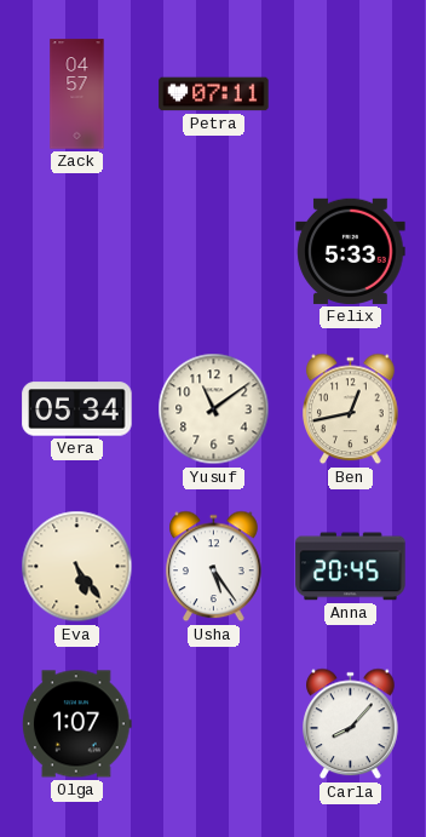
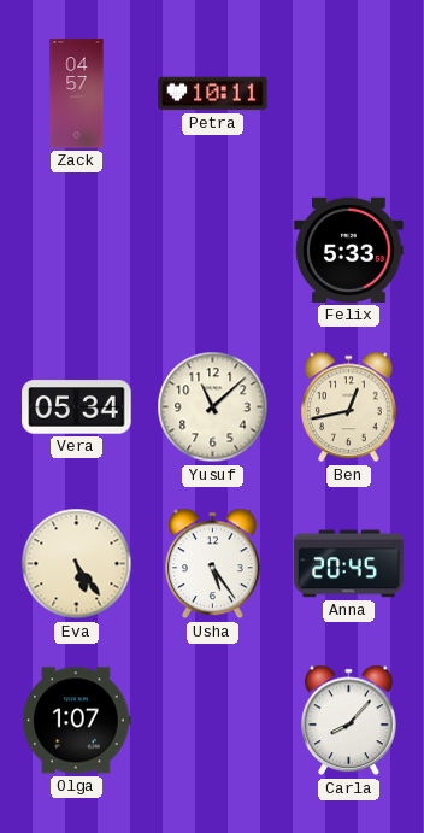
Petra: 07:11 -> 10:11 (213, 94)
Yusuf: 11:09 -> 11:08 (213, 407)
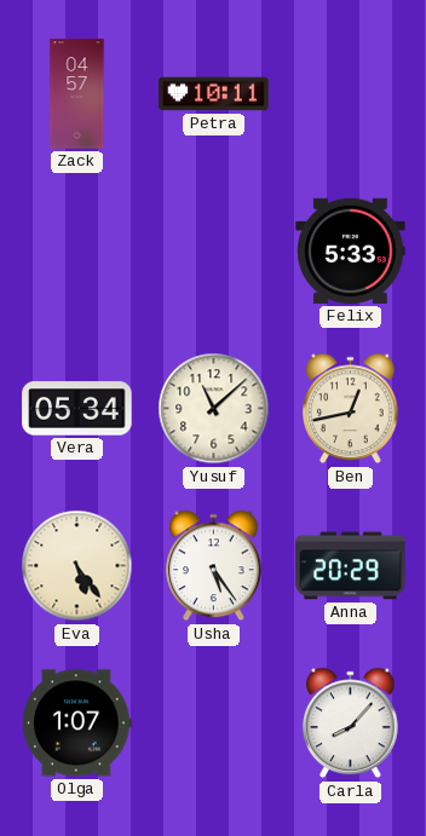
Anna: 20:45 -> 20:29 (351, 566)
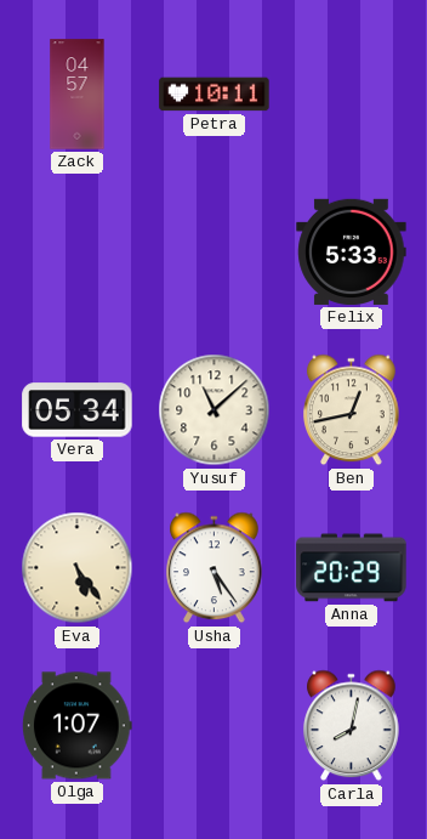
Carla: 8:07 -> 8:02 (352, 726)
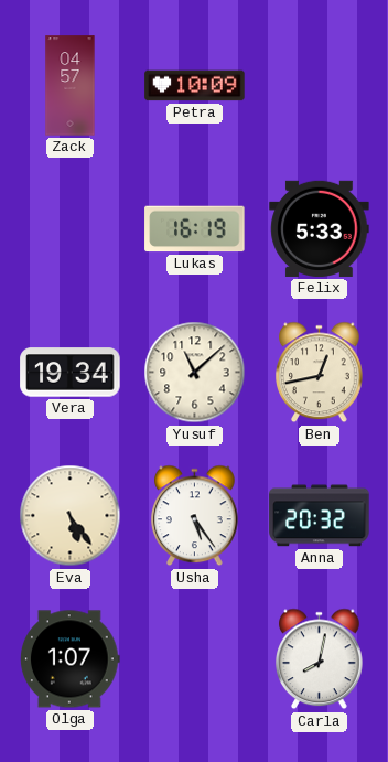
Petra: 10:11 -> 10:09 (195, 86)
Lukas: none -> 16:19 (195, 229)
Vera: 05:34 -> 19:34 (71, 373)
Anna: 20:29 -> 20:32 (320, 516)
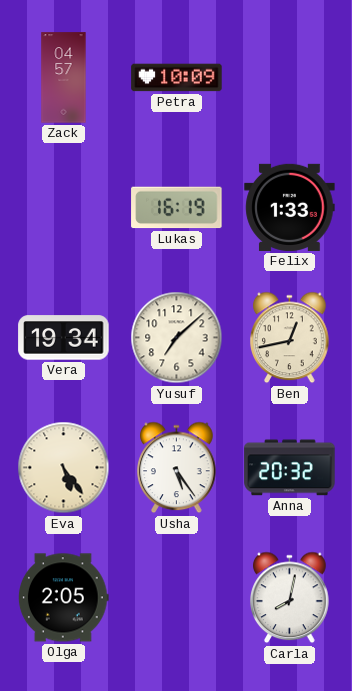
Felix: 5:33 -> 1:33 (290, 207)
Yusuf: 11:08 -> 7:08 (177, 338)
Olga: 1:07 -> 2:05 (63, 598)
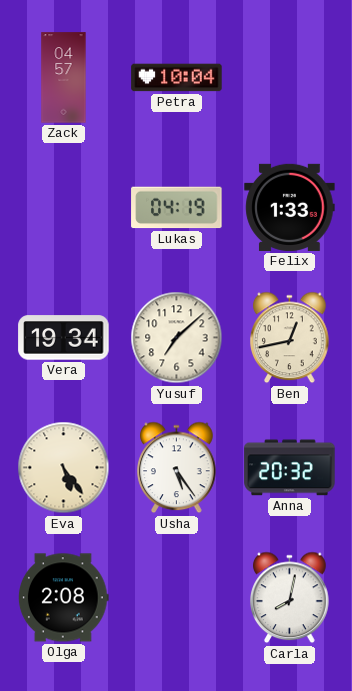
Petra: 10:09 -> 10:04 (177, 78)
Lukas: 16:19 -> 04:19 (177, 208)
Olga: 2:05 -> 2:08 (63, 598)
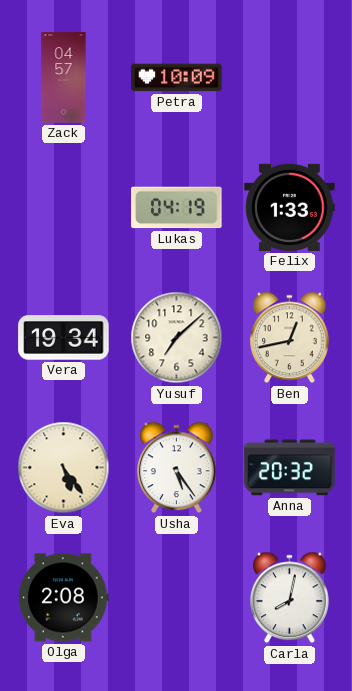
Petra: 10:04 -> 10:09 (177, 78)
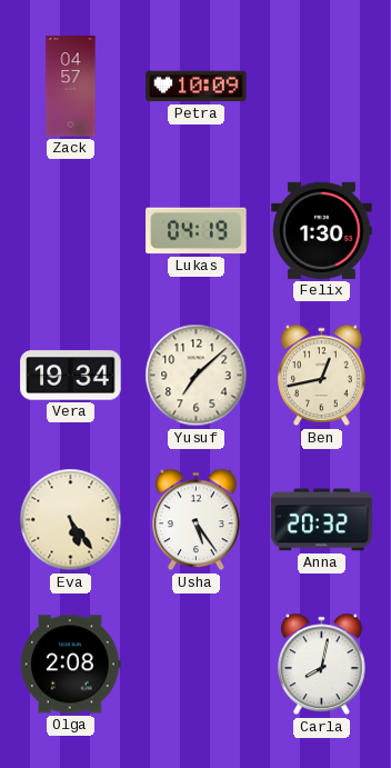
Felix: 1:33 -> 1:30 (322, 230)
